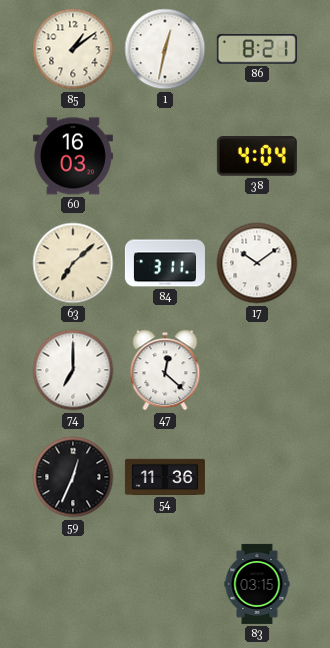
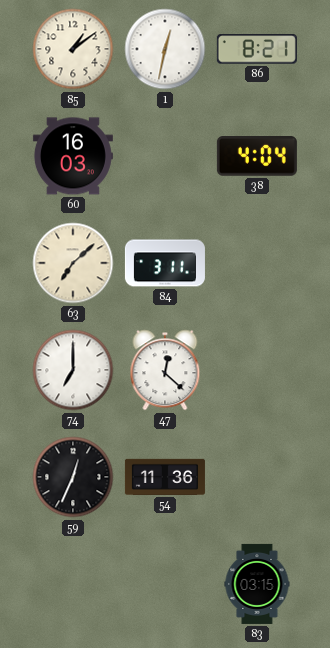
17: 10:09 -> none (257, 263)
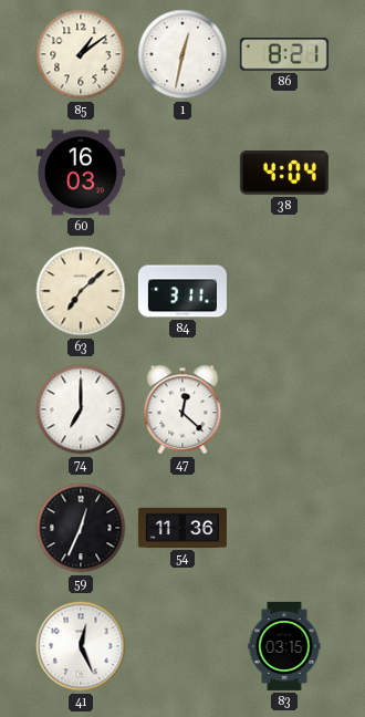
41: none -> 12:26 (81, 646)
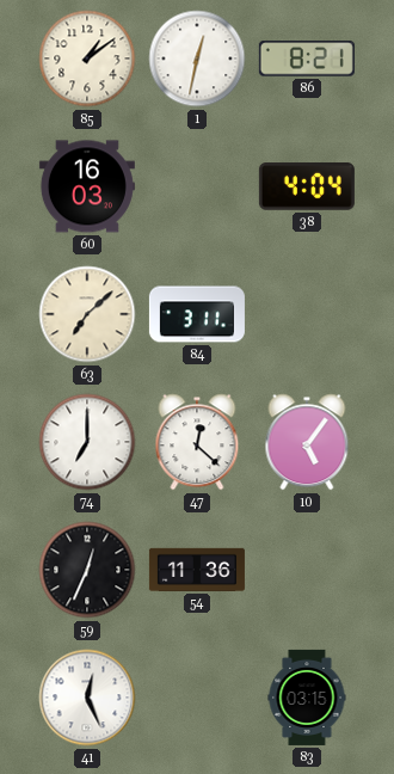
10: none -> 5:06 (307, 442)
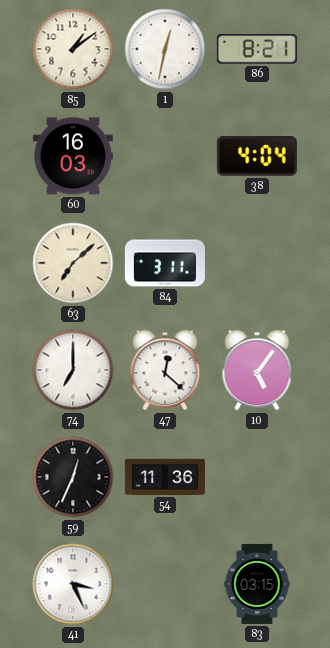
41: 12:26 -> 3:26 (73, 584)
